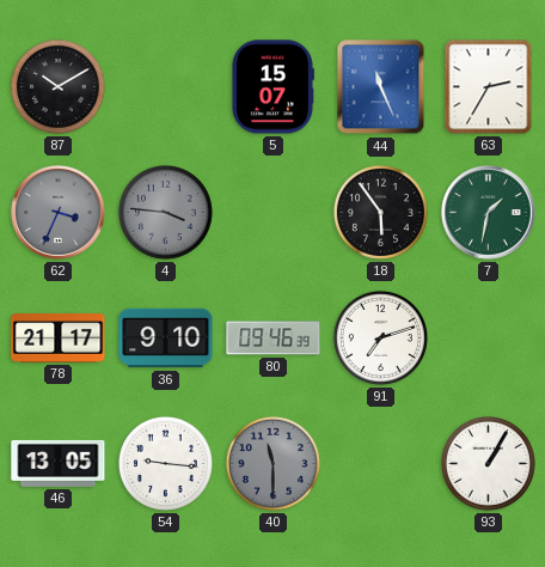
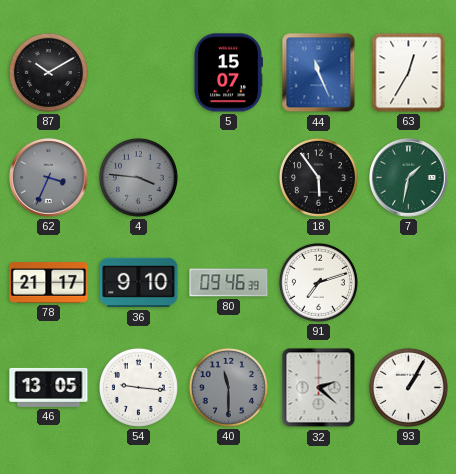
63: 2:35 -> 12:35 (409, 73)
32: none -> 2:22 (319, 388)
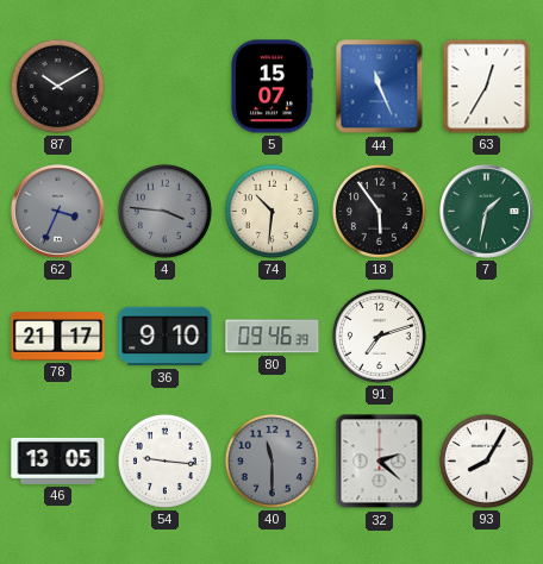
74: none -> 10:31 (271, 211)
93: 1:05 -> 8:05 (486, 460)
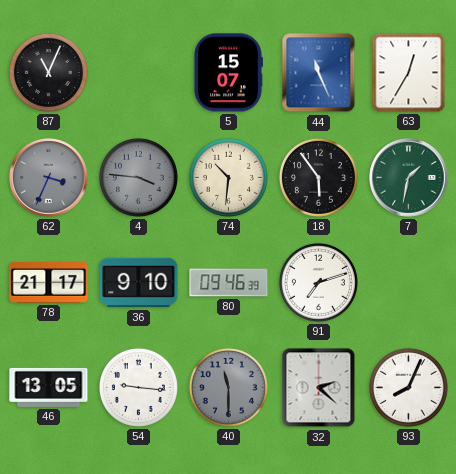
87: 10:10 -> 11:04 (48, 72)
93: 8:05 -> 8:04 (408, 387)
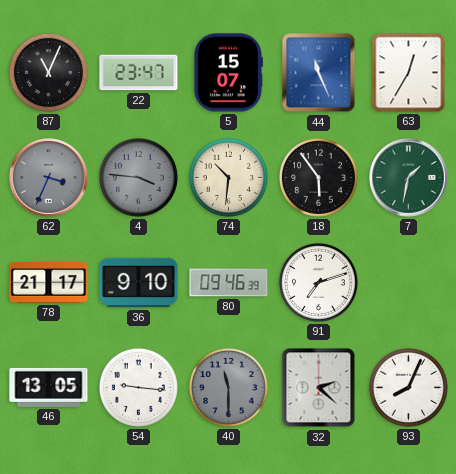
22: none -> 23:47 (139, 73)
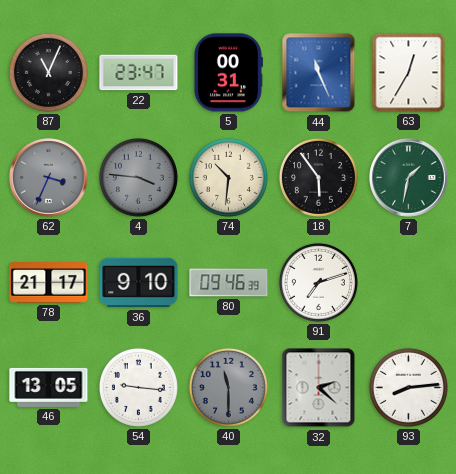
5: 15:07 -> 00:31 (228, 73)
93: 8:04 -> 8:14 (408, 387)
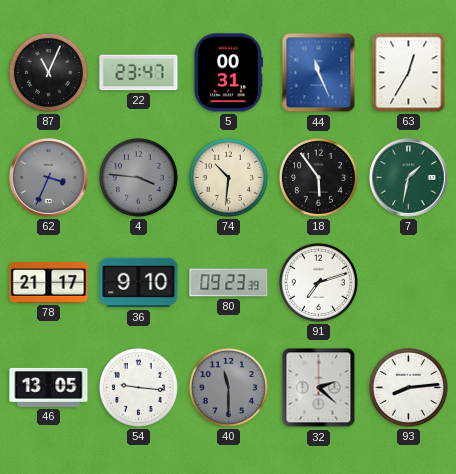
80: 09:46 -> 09:23 (229, 283)
